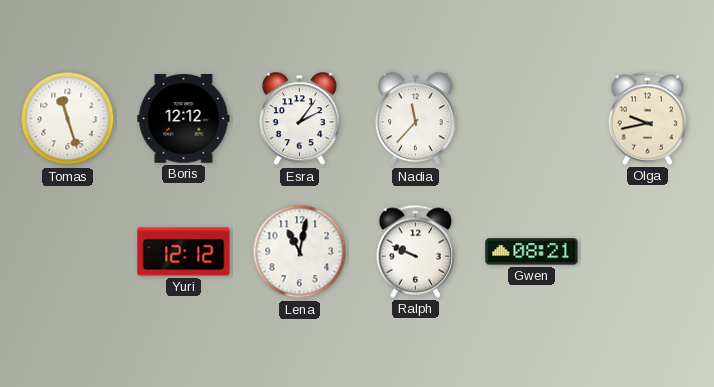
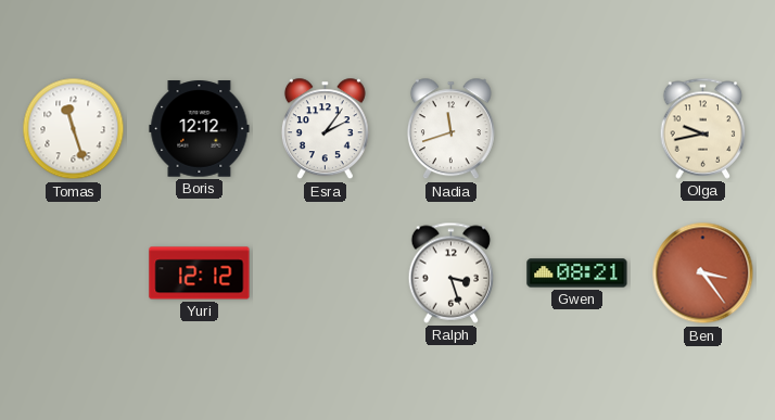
Nadia: 11:37 -> 11:42 (450, 129)
Lena: 11:02 -> none (300, 252)
Ralph: 9:49 -> 3:27 (452, 272)
Ben: none -> 3:24 (703, 273)
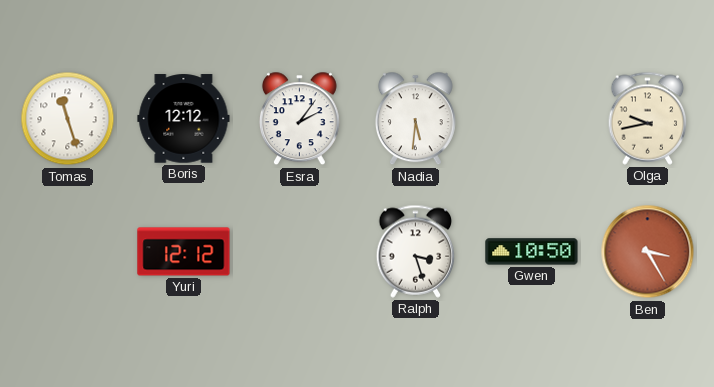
Nadia: 11:42 -> 5:31 (415, 119)
Gwen: 08:21 -> 10:50 (532, 252)
Ben: 3:24 -> 3:25 (648, 252)
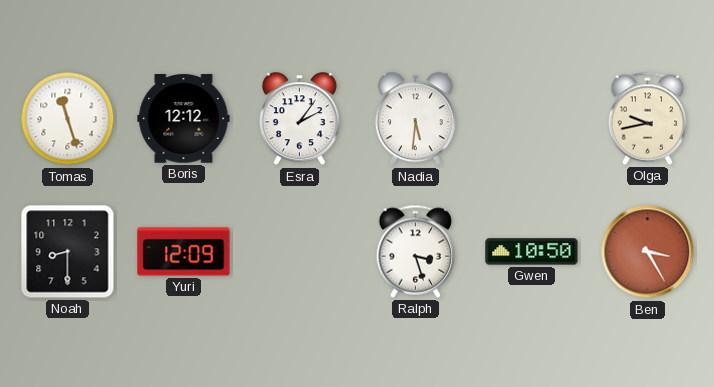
Noah: none -> 8:30 (68, 252)
Yuri: 12:12 -> 12:09 (184, 252)
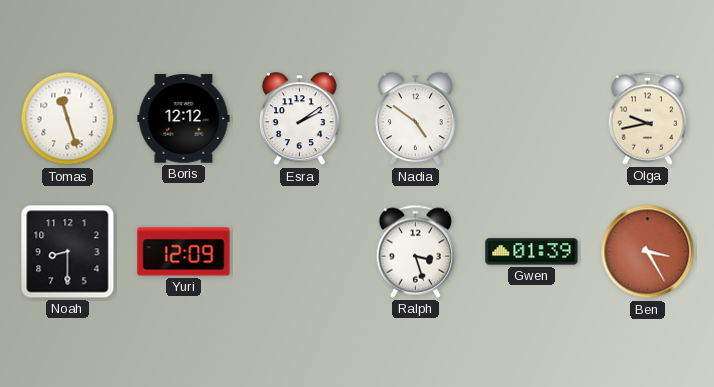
Esra: 2:06 -> 2:09 (299, 119)
Nadia: 5:31 -> 4:51 (415, 119)
Gwen: 10:50 -> 01:39 (532, 252)
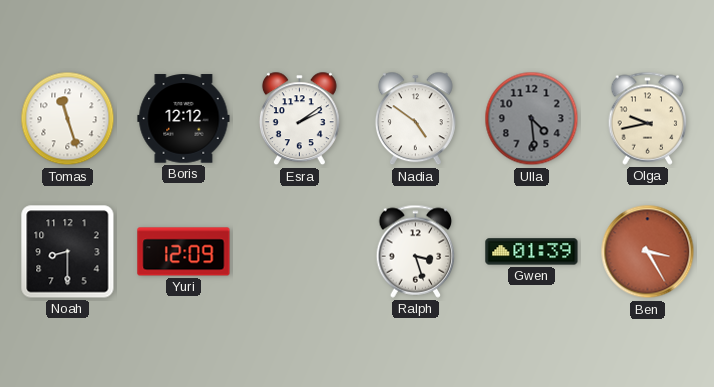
Ulla: none -> 4:29 (532, 119)
